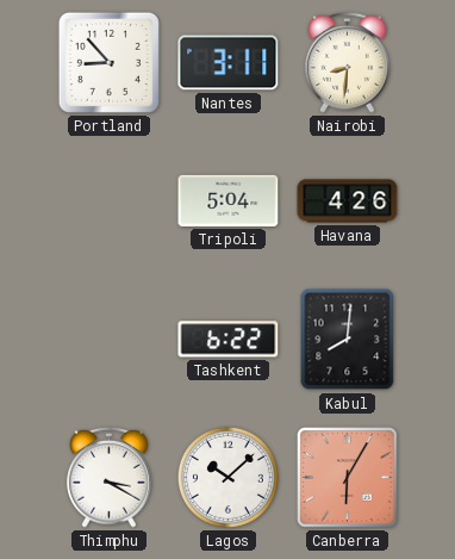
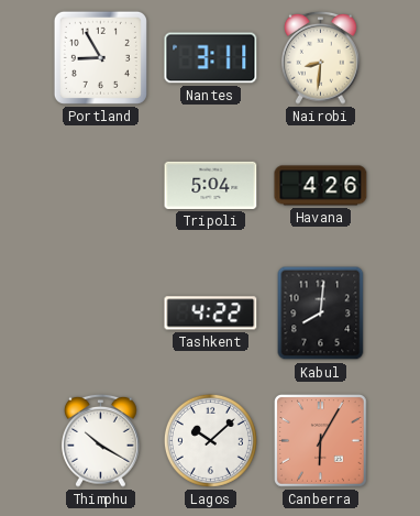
Portland: 8:53 -> 8:55 (100, 57)
Tashkent: 6:22 -> 4:22 (211, 314)
Thimphu: 3:20 -> 10:20 (101, 440)
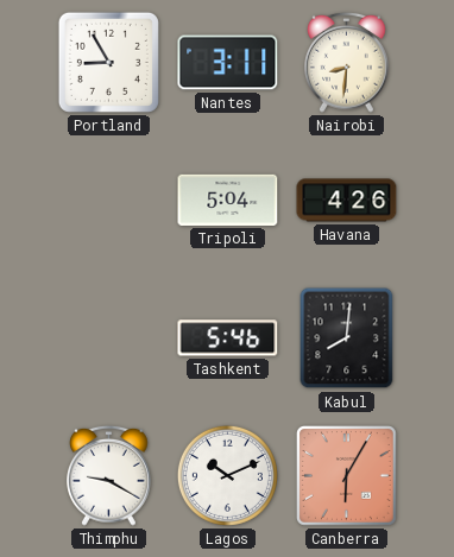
Tashkent: 4:22 -> 5:46 (228, 338)
Thimphu: 10:20 -> 9:20 (109, 475)
Lagos: 10:08 -> 10:11 (227, 475)
